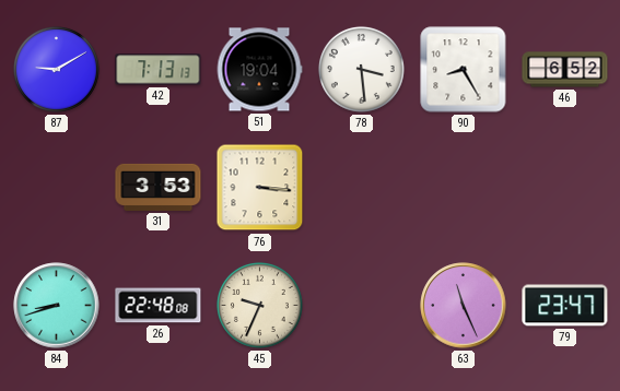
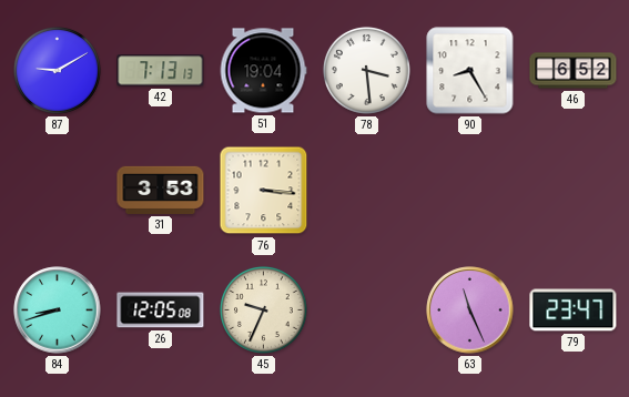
26: 22:48 -> 12:05 (161, 311)
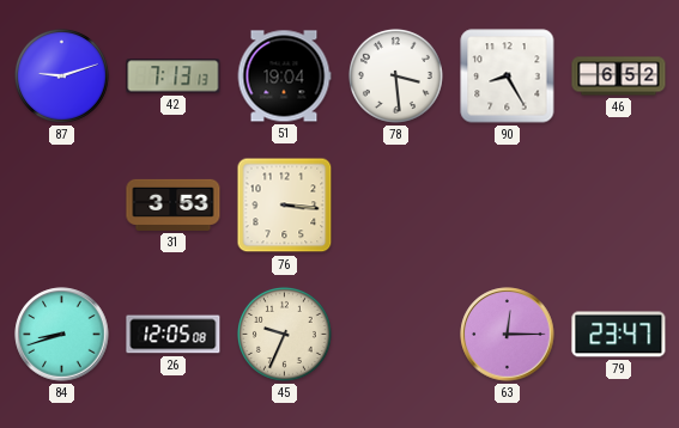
87: 9:10 -> 9:12 (61, 75)
63: 11:26 -> 12:15 (508, 335)
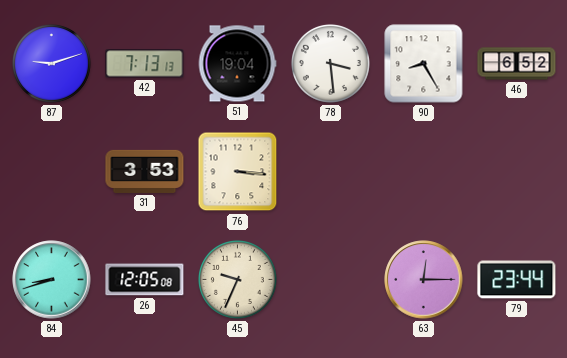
79: 23:47 -> 23:44 (517, 280)
